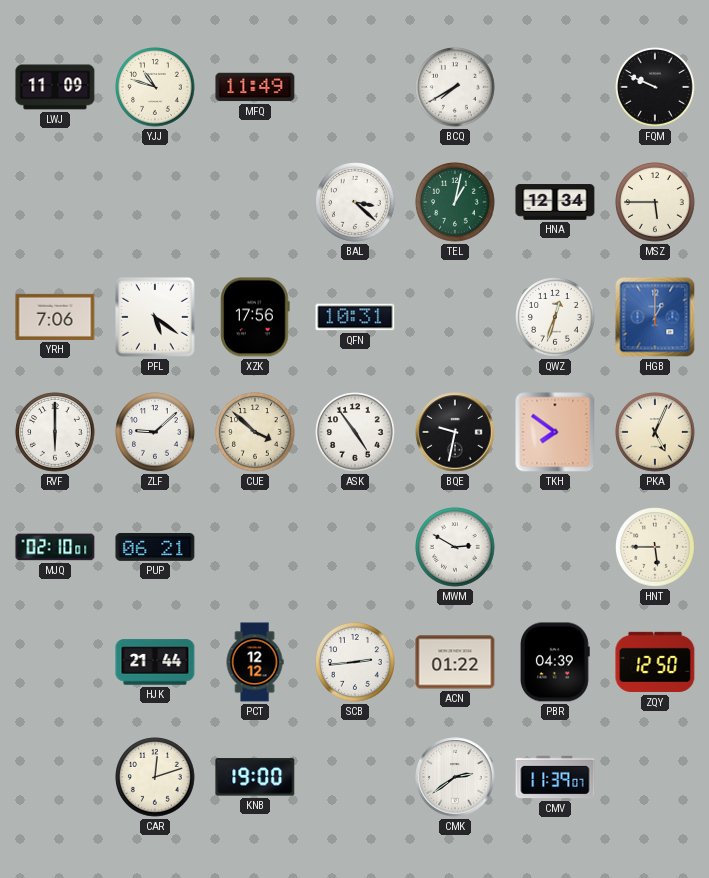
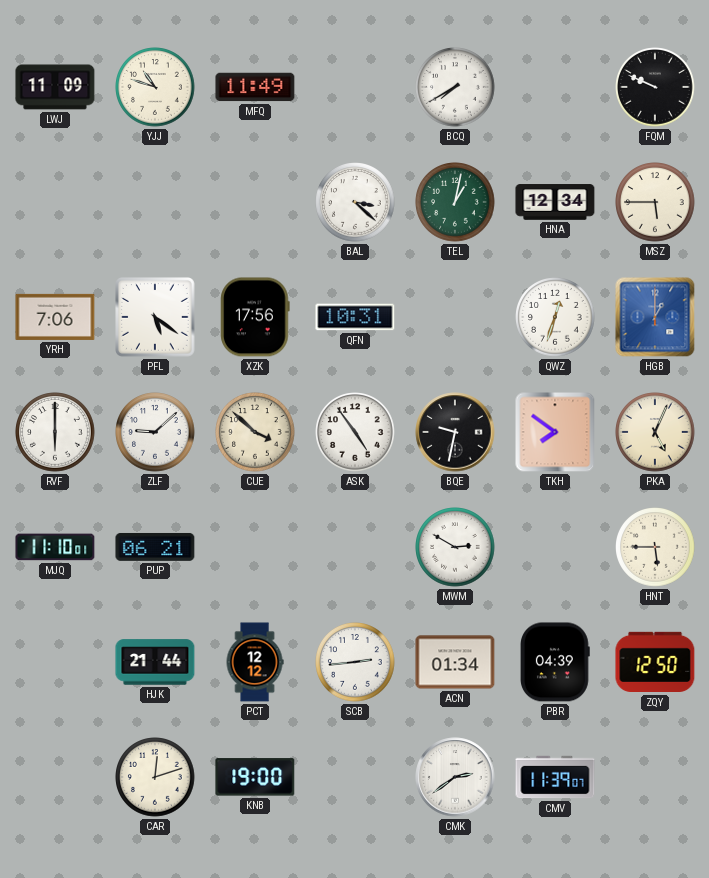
MJQ: 02:10 -> 11:10 (55, 547)
ACN: 01:22 -> 01:34 (455, 662)
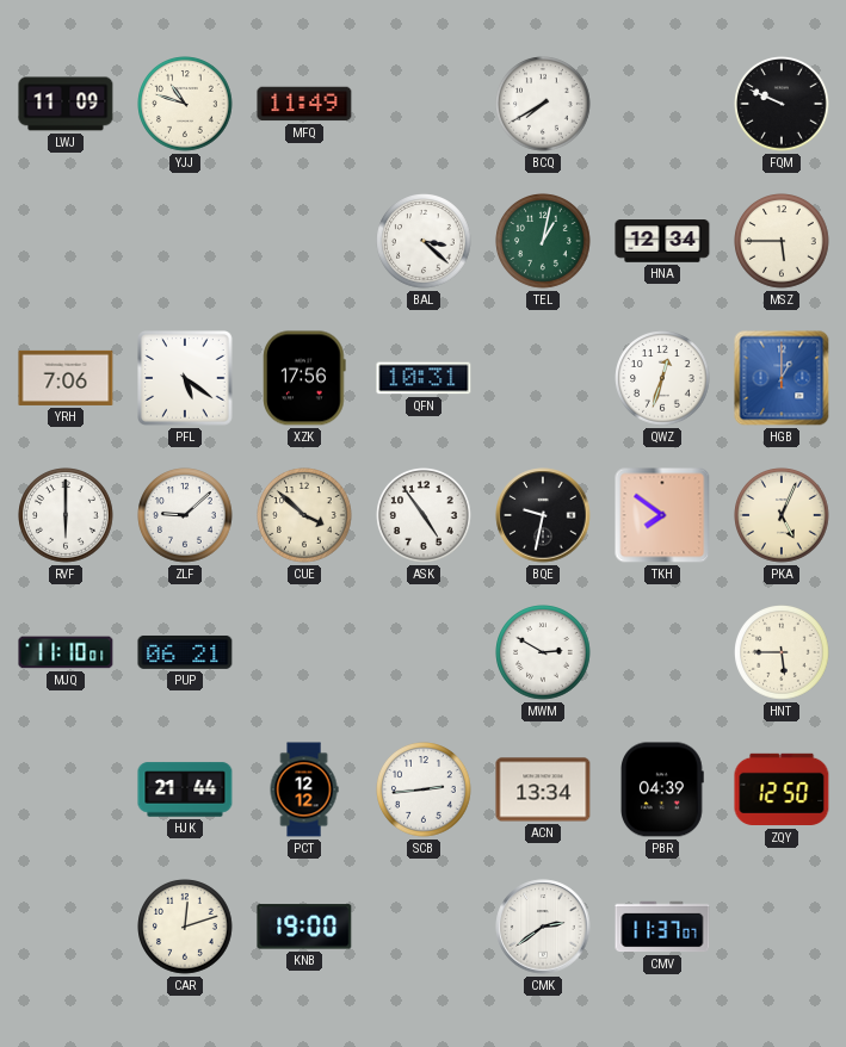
ACN: 01:34 -> 13:34 (543, 789)
CMV: 11:39 -> 11:37 (662, 927)
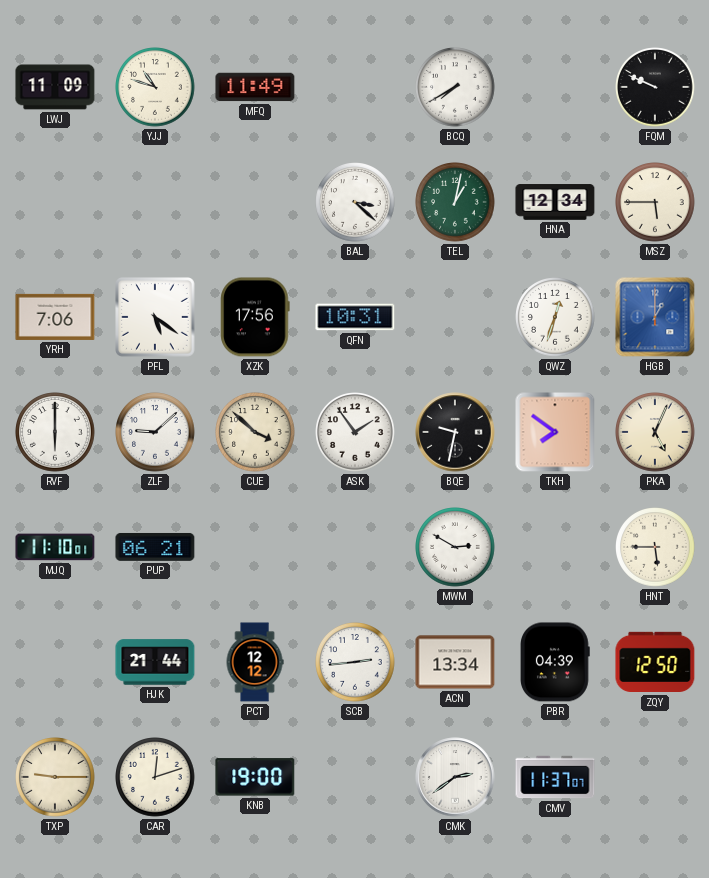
ASK: 4:54 -> 1:54 (355, 432)
TXP: none -> 9:15 (55, 777)
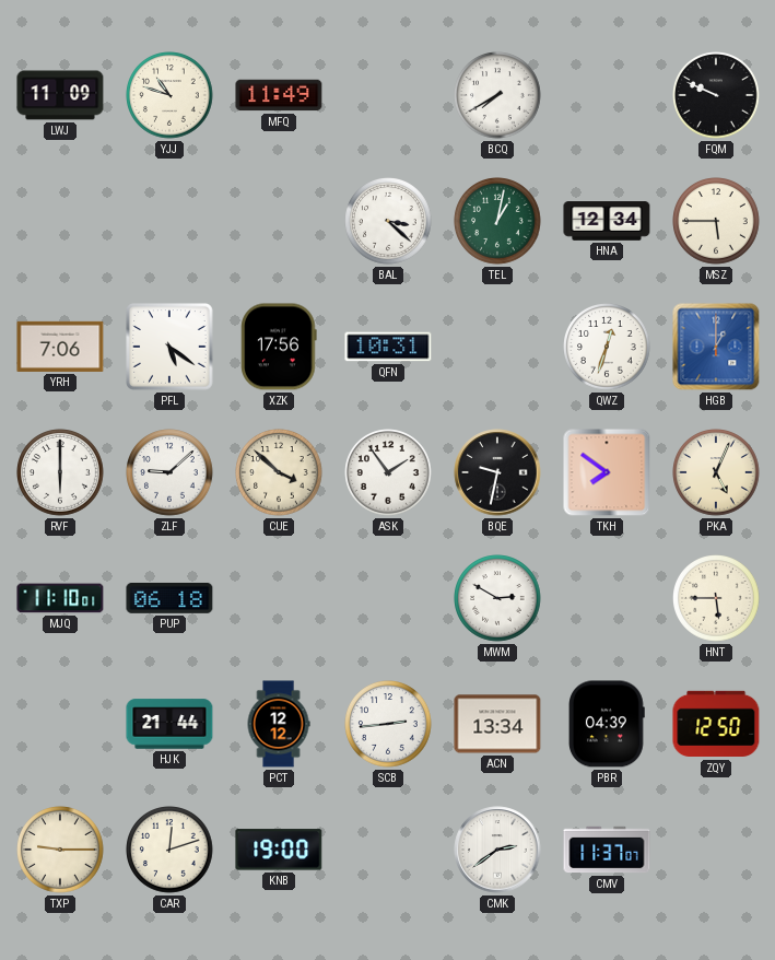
PUP: 06:21 -> 06:18 (169, 598)
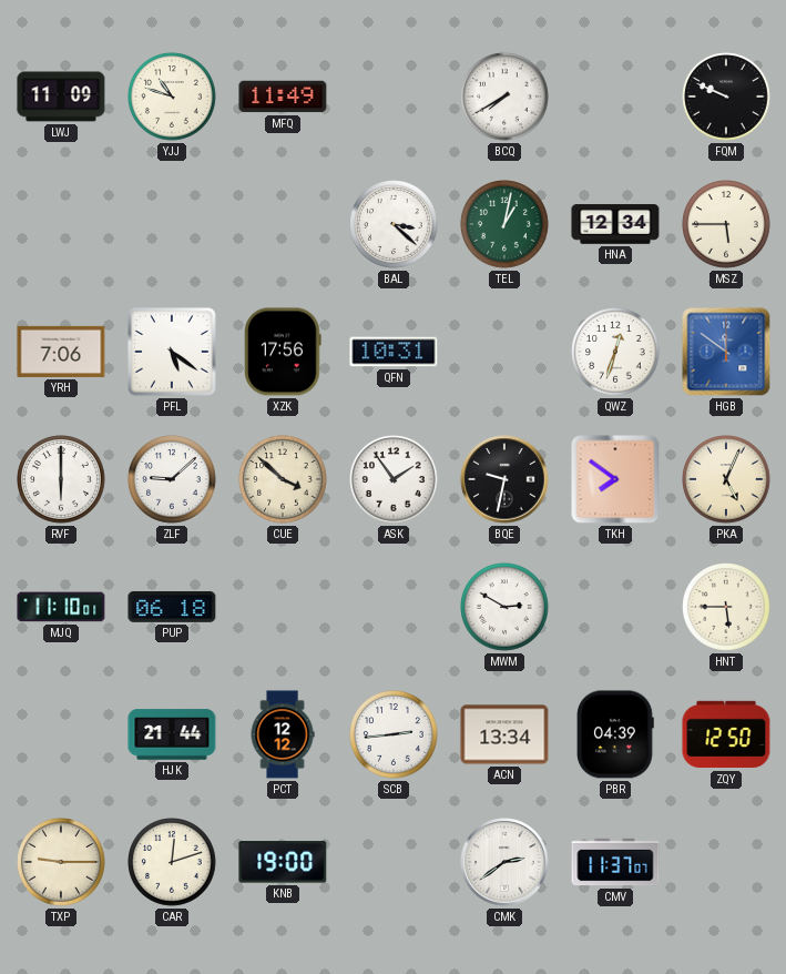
HGB: 1:00 -> 11:51 (726, 352)
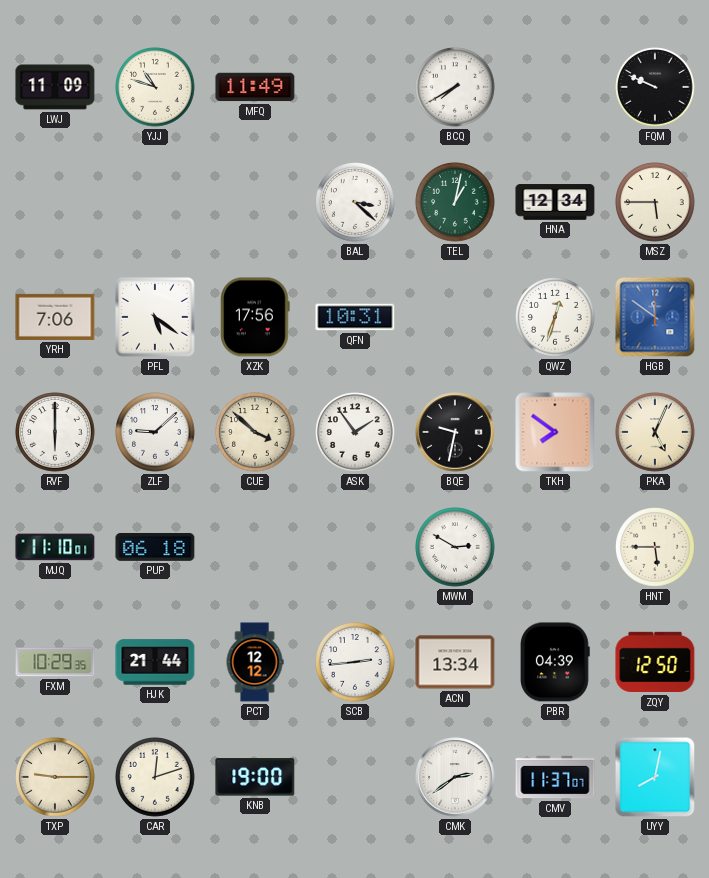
FXM: none -> 10:29 (55, 662)
UYY: none -> 8:02 (655, 777)
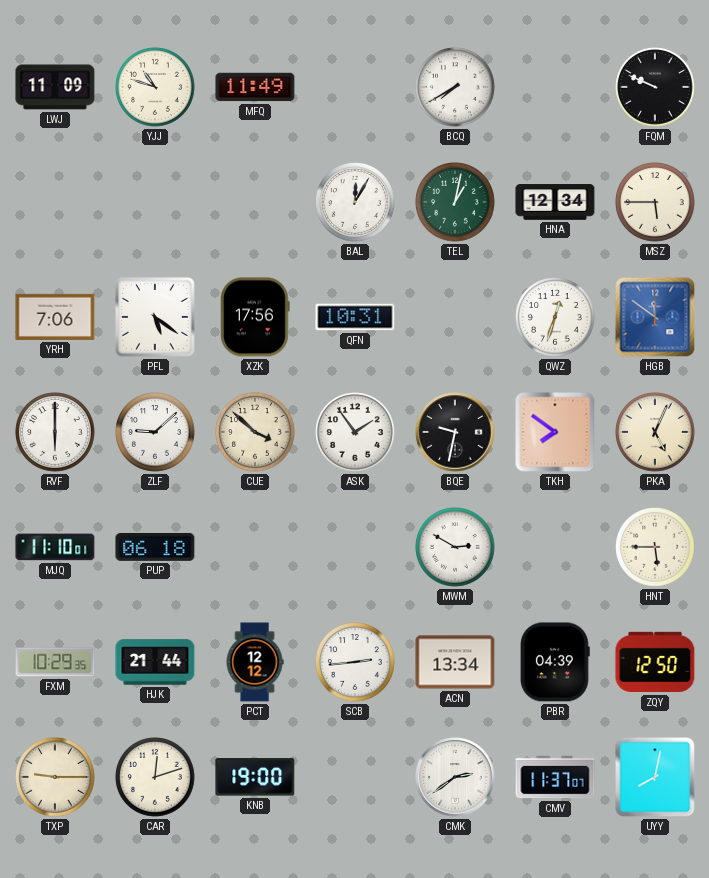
BAL: 3:22 -> 12:05 (355, 202)
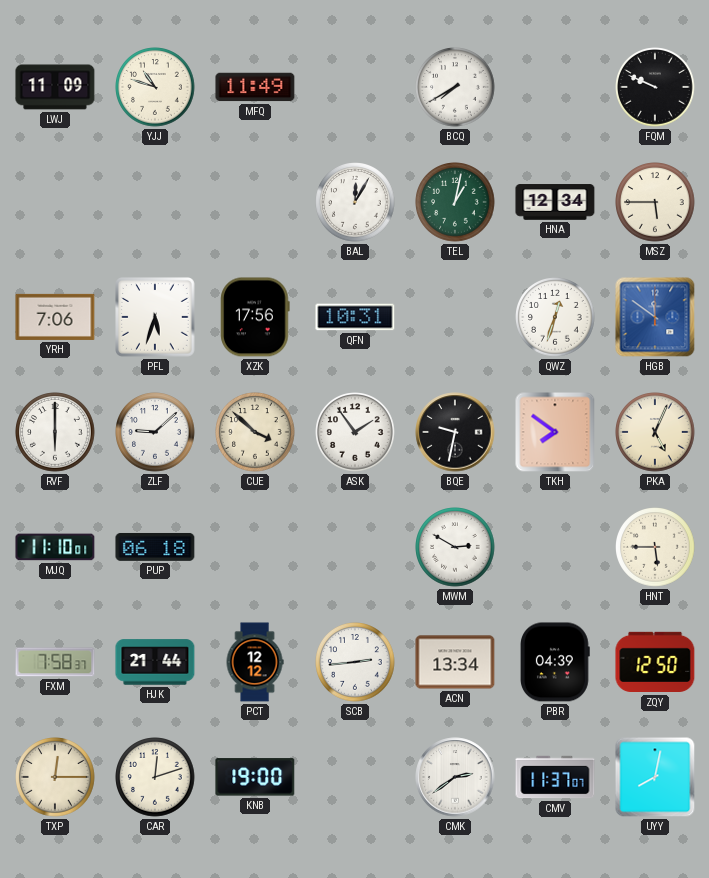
PFL: 5:21 -> 5:33 (156, 318)
FXM: 10:29 -> 7:58 (55, 662)
TXP: 9:15 -> 12:15 (55, 777)
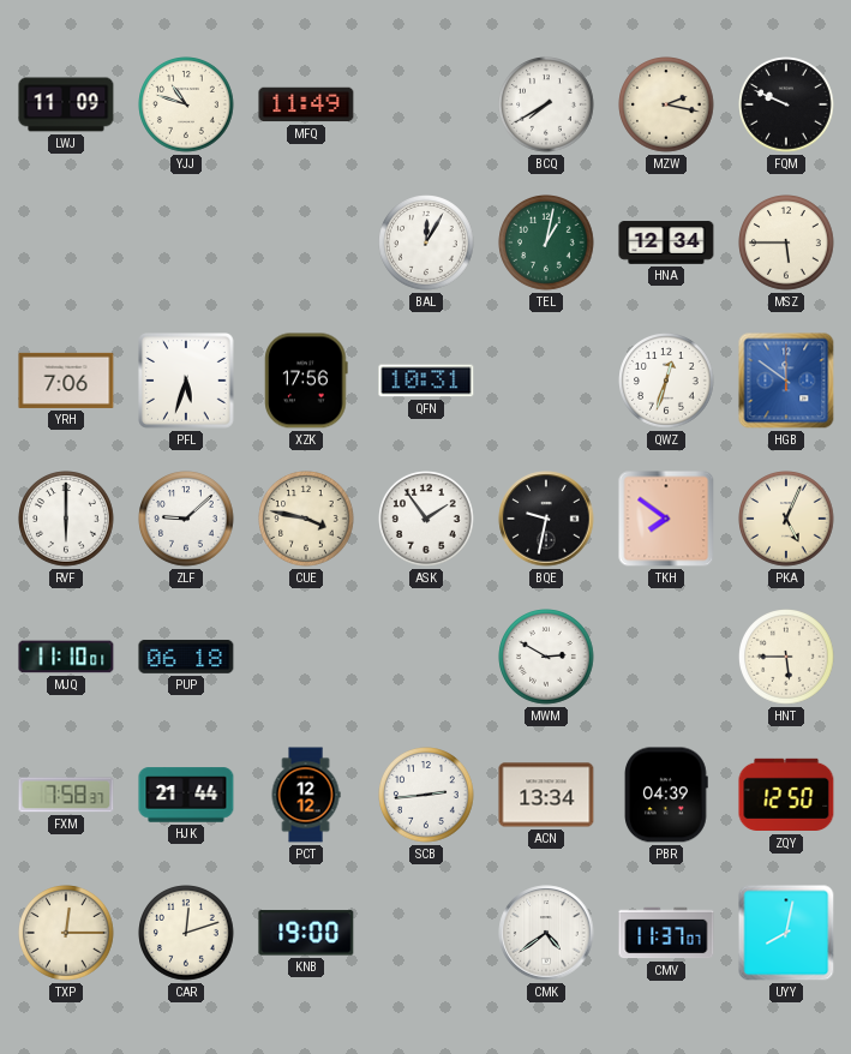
MZW: none -> 2:17 (666, 104)
CUE: 3:52 -> 3:47 (306, 519)
CMK: 2:39 -> 4:39 (546, 933)
